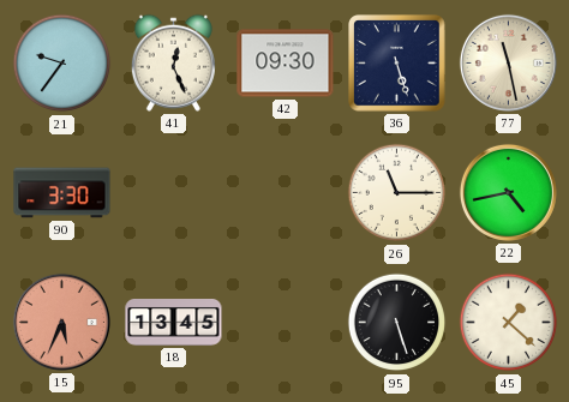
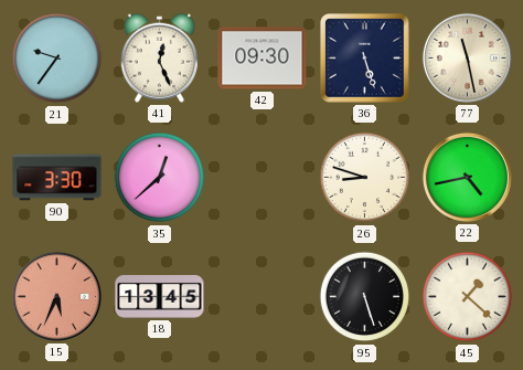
35: none -> 12:38 (160, 178)
26: 11:15 -> 8:48 (365, 178)
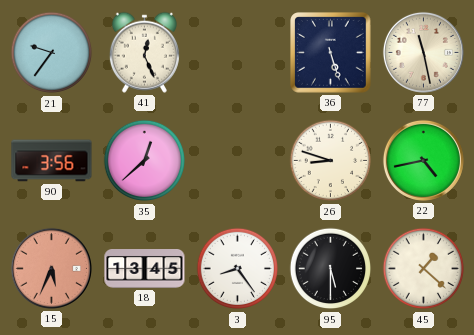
42: 09:30 -> none (263, 59)
90: 3:30 -> 3:56 (52, 161)
3: none -> 8:24 (238, 269)
95: 5:27 -> 5:30 (331, 269)
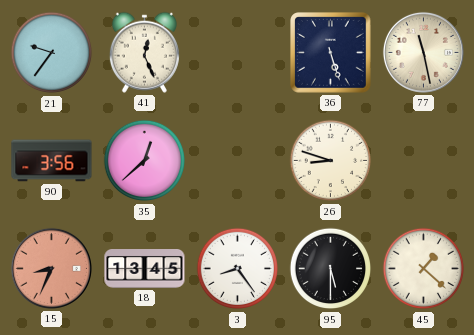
22: 4:43 -> none (423, 160)
15: 5:34 -> 8:34 (51, 268)
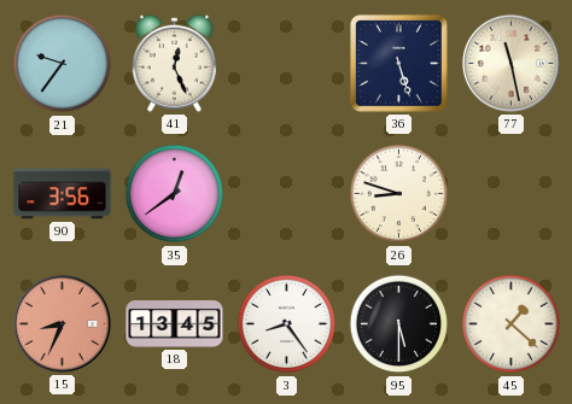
35: 12:38 -> 12:39 (175, 194)
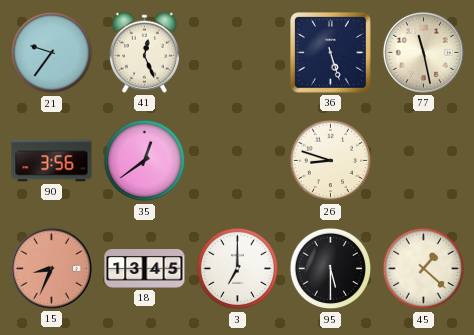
3: 8:24 -> 7:00 (238, 269)
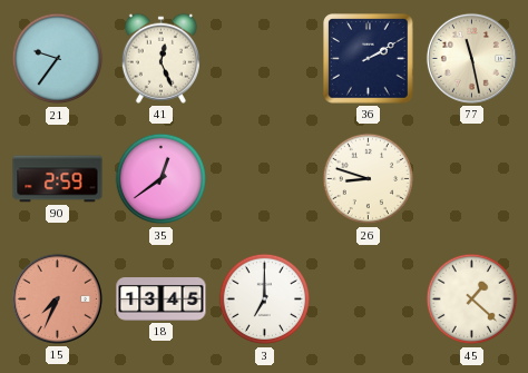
36: 5:27 -> 2:10 (369, 59)
90: 3:56 -> 2:59 (58, 179)
15: 8:34 -> 7:34 (57, 298)
95: 5:30 -> none (331, 269)
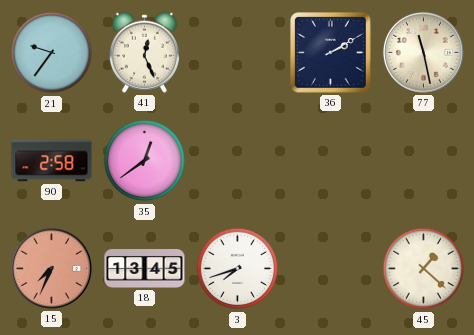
90: 2:59 -> 2:58 (52, 161)
26: 8:48 -> none (369, 179)
3: 7:00 -> 7:42 (238, 269)
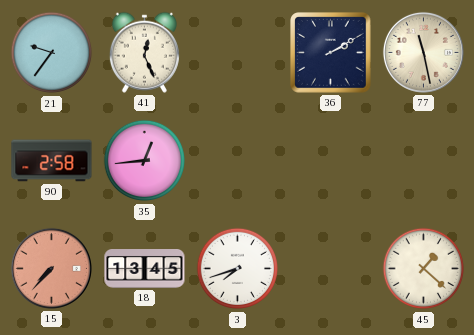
35: 12:39 -> 12:44 (145, 161)
15: 7:34 -> 7:37 (51, 268)
